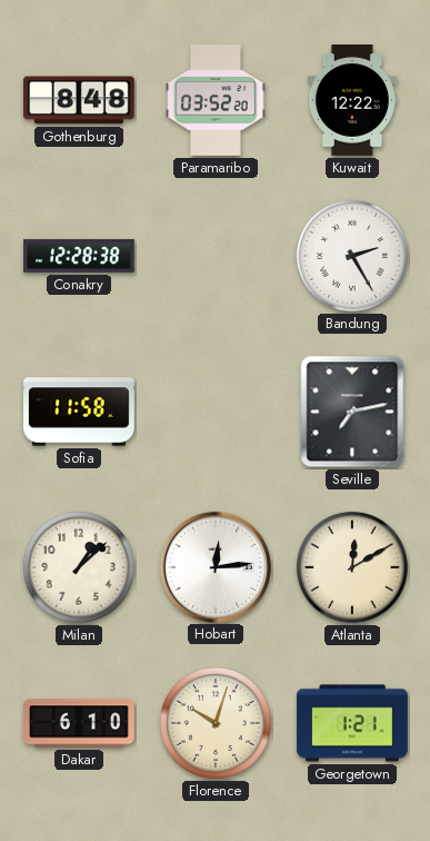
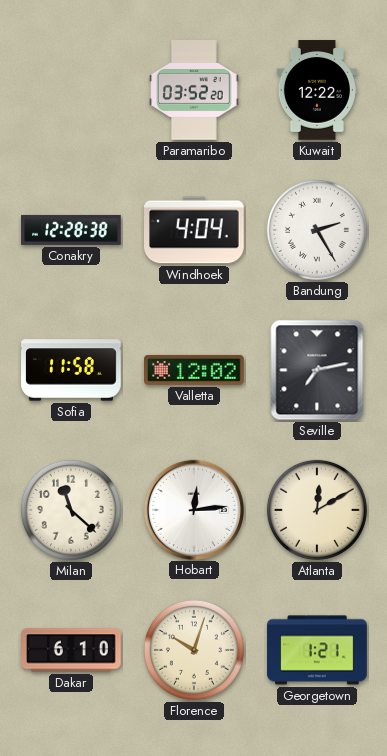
Gothenburg: 8:48 -> none (80, 100)
Windhoek: none -> 4:04 (194, 230)
Valletta: none -> 12:02 (195, 370)
Milan: 1:08 -> 11:22 (71, 510)
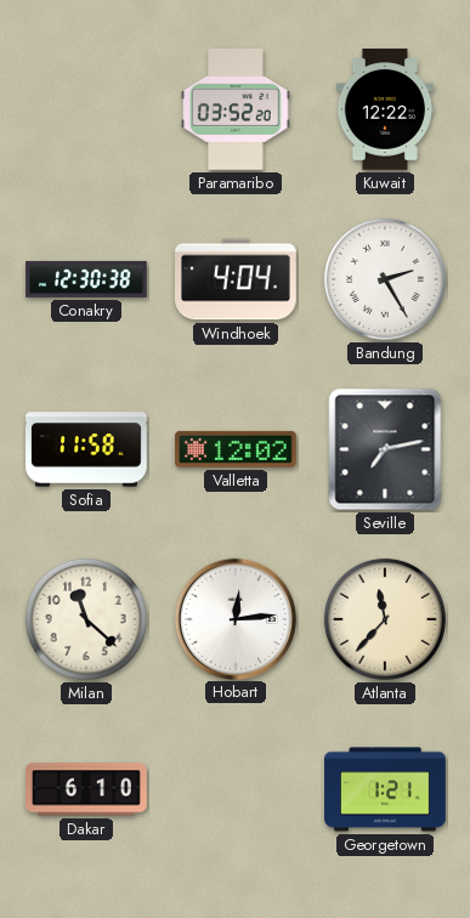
Conakry: 12:28 -> 12:30 (86, 279)
Atlanta: 12:10 -> 11:37 (385, 619)
Florence: 10:03 -> none (194, 650)
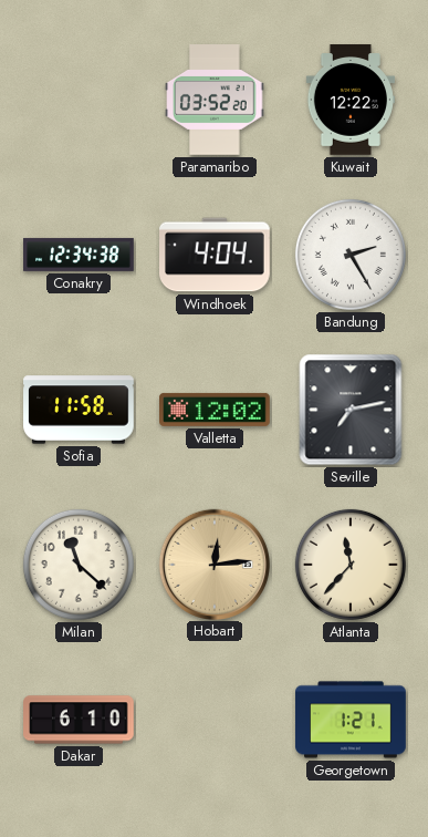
Conakry: 12:30 -> 12:34 (79, 255)
Hobart dial: white -> champagne (213, 564)
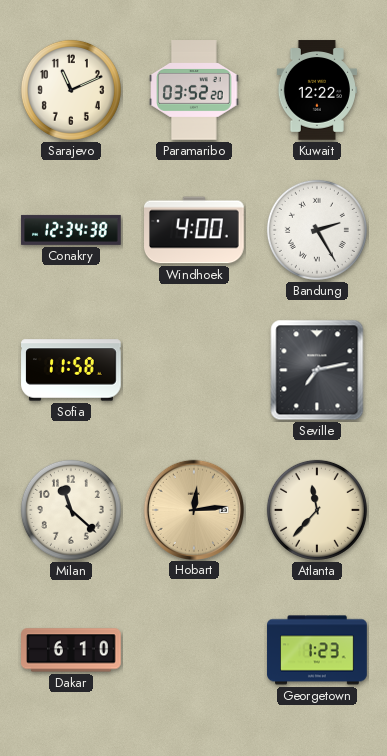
Sarajevo: none -> 11:11 (71, 90)
Windhoek: 4:04 -> 4:00 (194, 230)
Valletta: 12:02 -> none (216, 410)
Georgetown: 1:21 -> 1:23 (317, 650)
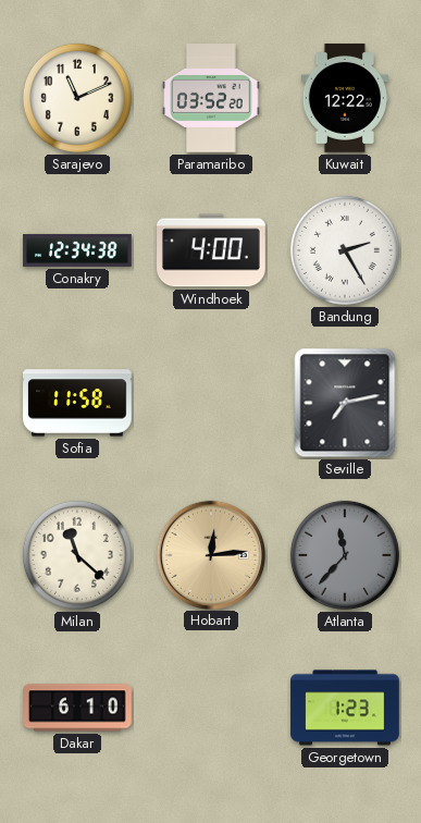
Atlanta dial: cream -> grey (345, 555)
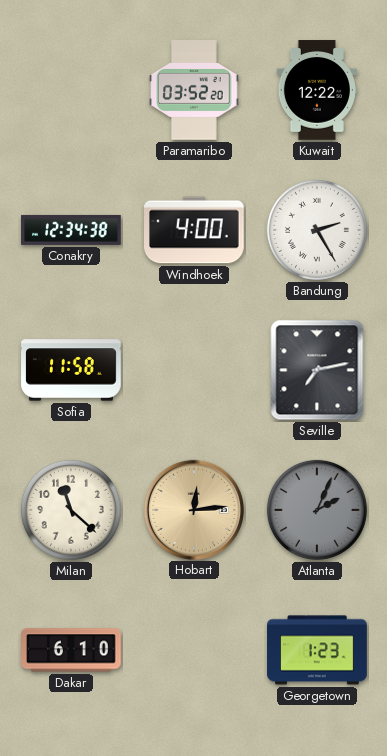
Sarajevo: 11:11 -> none (77, 98)
Atlanta: 11:37 -> 2:04 (317, 510)
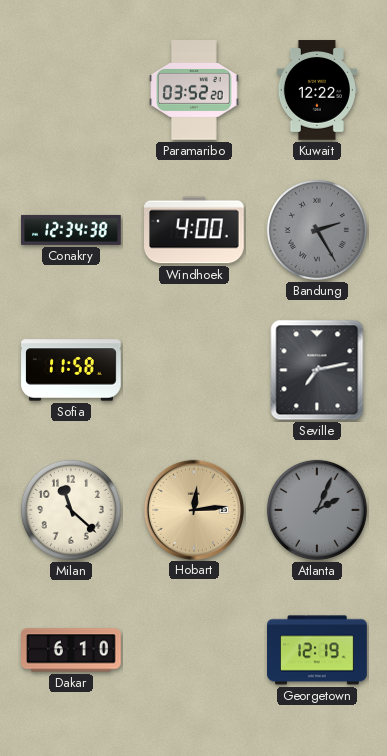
Bandung dial: white -> grey (317, 230)
Georgetown: 1:23 -> 12:19 (317, 650)
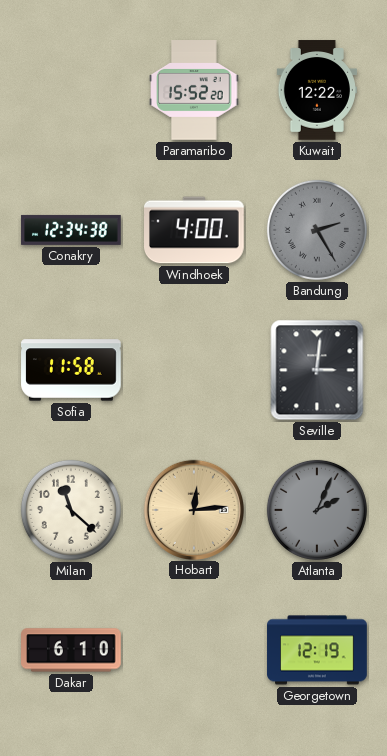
Paramaribo: 03:52 -> 15:52 (194, 90)
Seville: 7:13 -> 3:01 (317, 370)
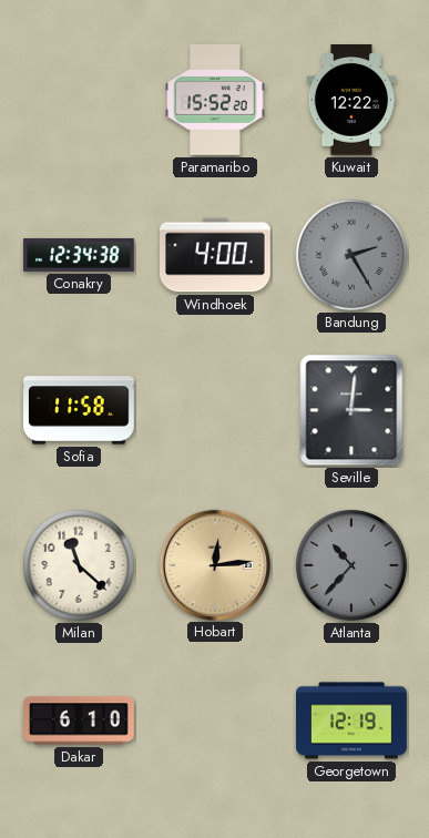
Atlanta: 2:04 -> 10:37 (351, 565)
